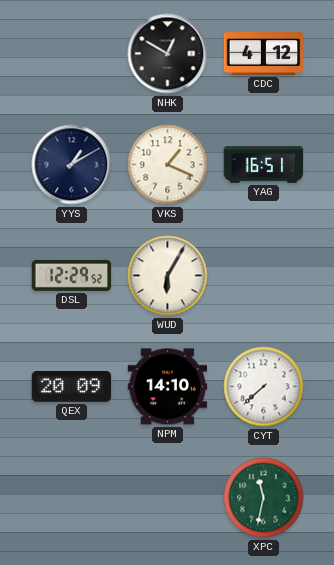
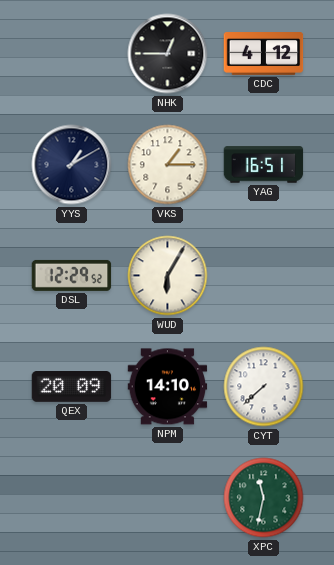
NHK: 12:50 -> 12:45 (168, 54)
VKS: 1:19 -> 1:15 (168, 165)
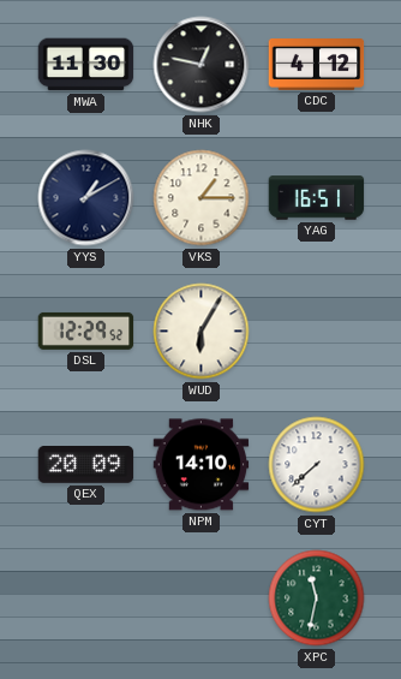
MWA: none -> 11:30 (86, 65)
NHK: 12:45 -> 12:47 (202, 65)
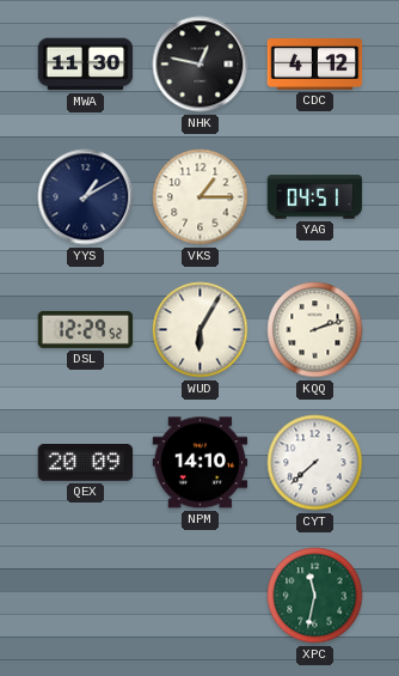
YAG: 16:51 -> 04:51 (315, 197)
KQQ: none -> 2:12 (315, 330)
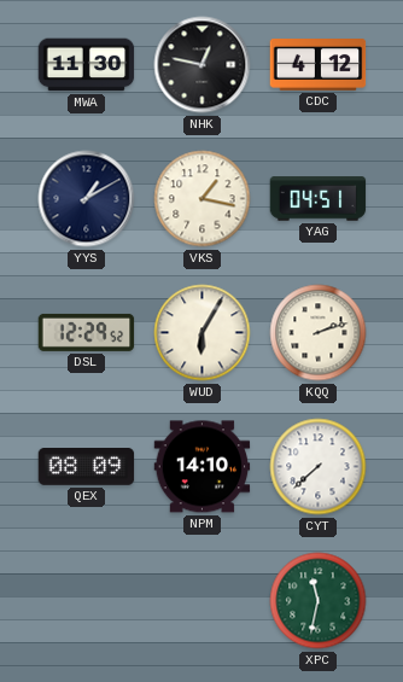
VKS: 1:15 -> 1:17 (203, 199)
QEX: 20:09 -> 08:09 (87, 467)
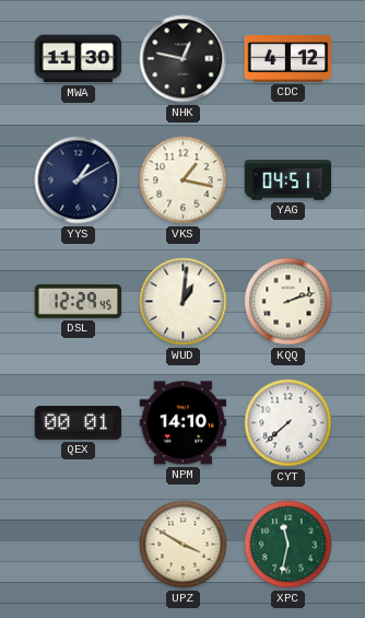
DSL: 12:29:52 -> 12:29:45 (79, 301)
WUD: 6:05 -> 1:01 (184, 302)
QEX: 08:09 -> 00:01 (79, 423)
UPZ: none -> 3:50 (184, 545)
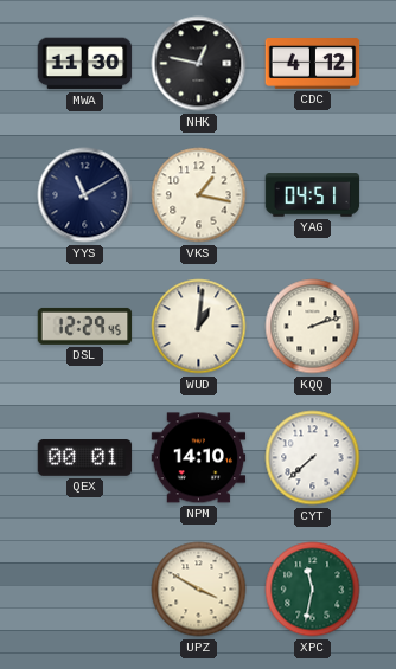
YYS: 1:10 -> 11:10 (85, 195)
